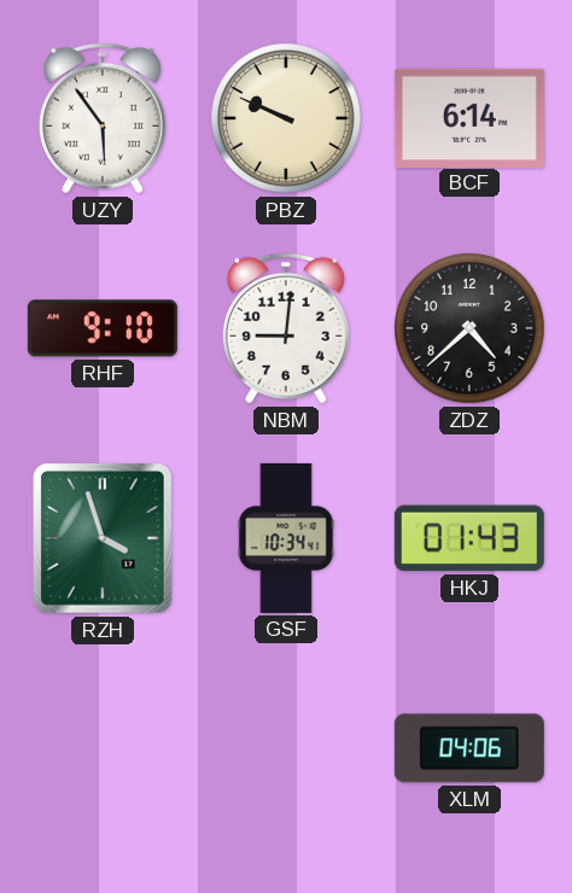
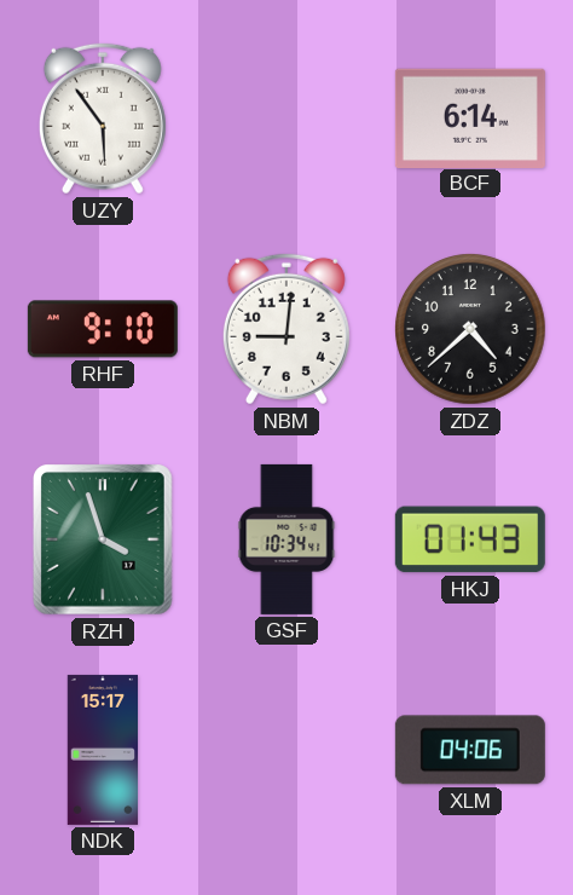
PBZ: 9:49 -> none (286, 118)
NDK: none -> 15:17 (102, 750)
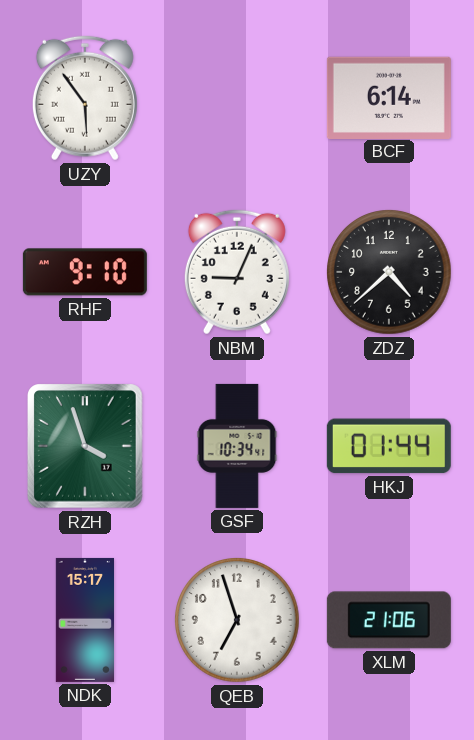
NBM: 9:01 -> 9:04 (237, 272)
HKJ: 01:43 -> 01:44 (389, 446)
QEB: none -> 6:57 (237, 620)
XLM: 04:06 -> 21:06 (389, 620)
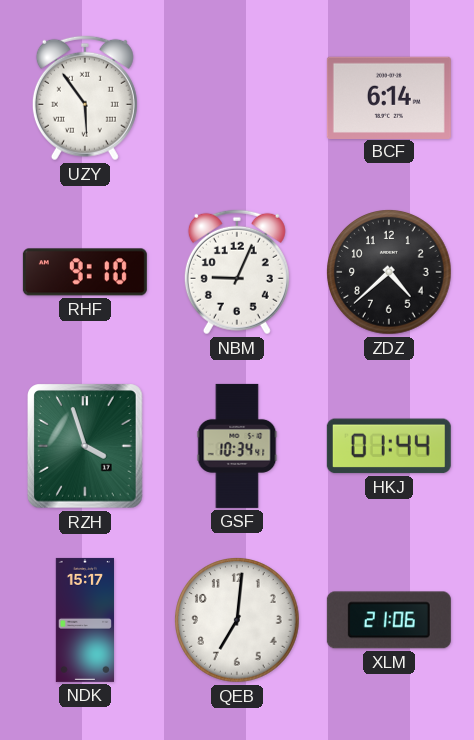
QEB: 6:57 -> 7:01 (237, 620)
